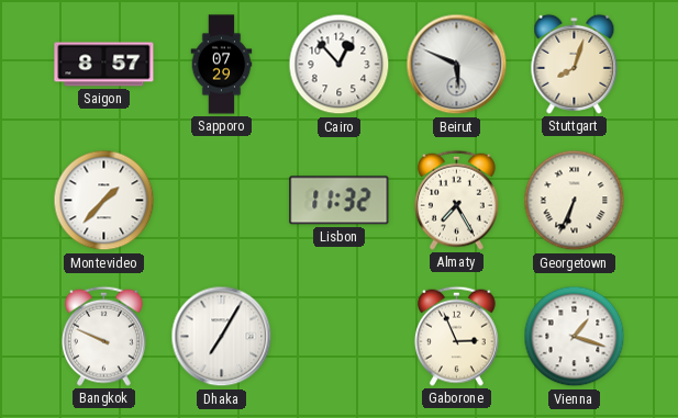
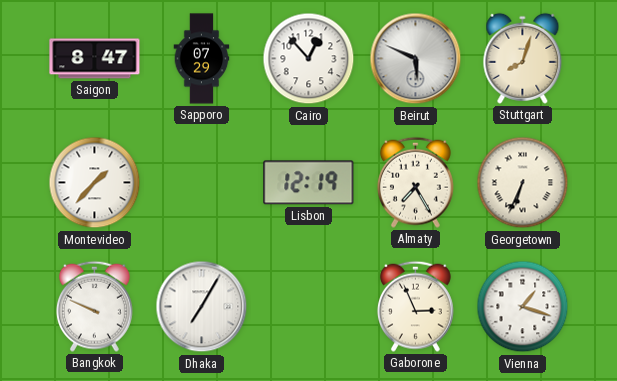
Saigon: 8:57 -> 8:47 (95, 59)
Lisbon: 11:32 -> 12:19 (309, 183)
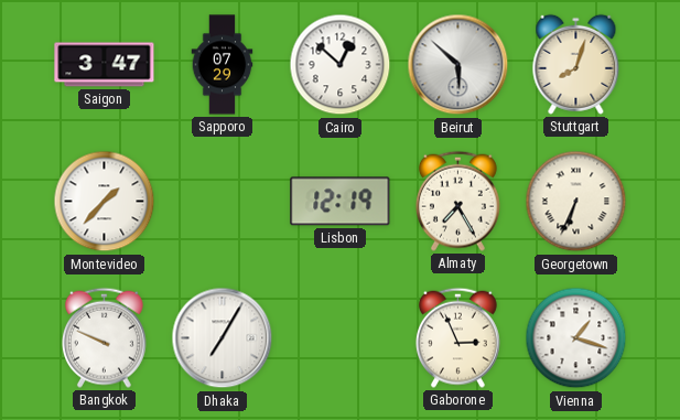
Saigon: 8:47 -> 3:47 (105, 65)
Cairo: 12:53 -> 12:52 (341, 65)
Beirut: 5:49 -> 5:52 (458, 65)
